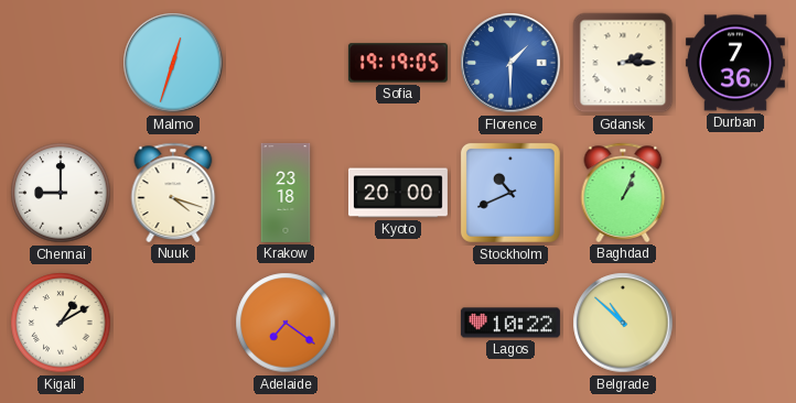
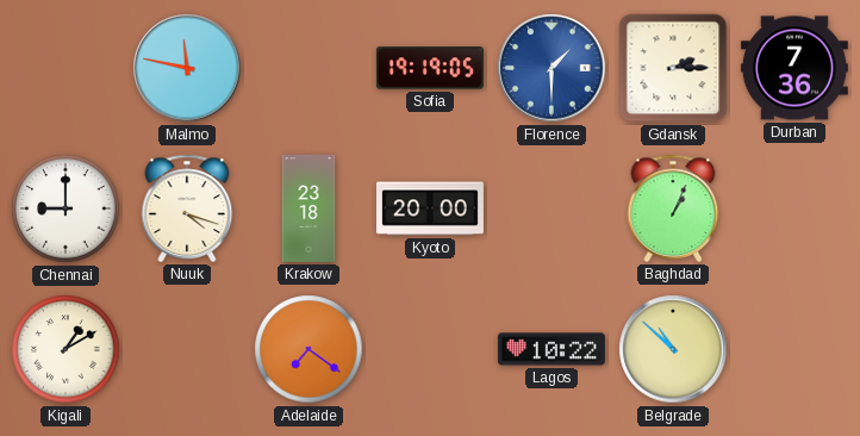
Malmo: 12:33 -> 11:47 (187, 68)
Stockholm: 10:41 -> none (510, 193)
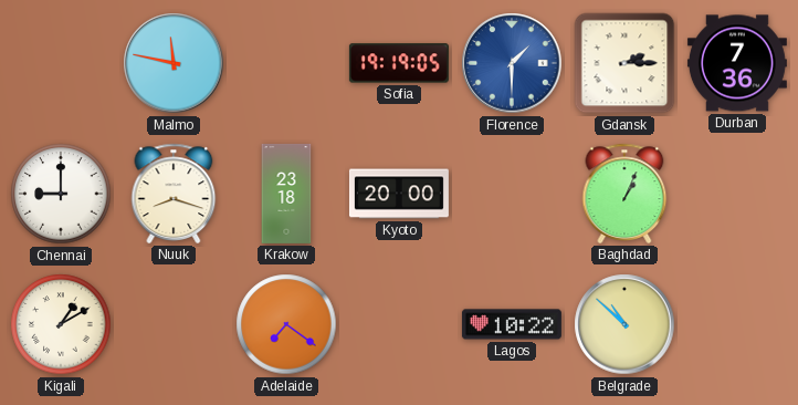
Nuuk: 4:18 -> 8:18 (174, 194)
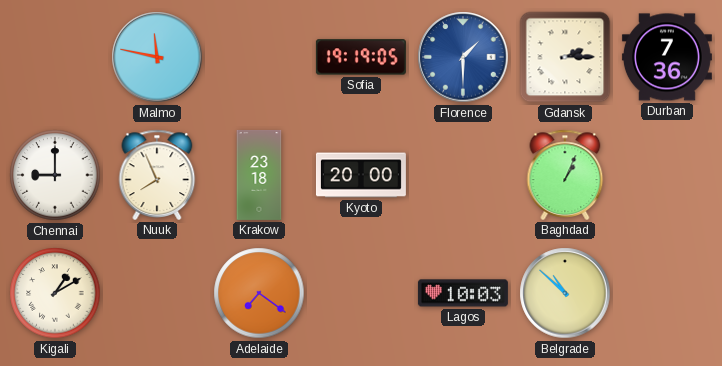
Nuuk: 8:18 -> 7:56 (157, 175)
Lagos: 10:22 -> 10:03 (463, 293)
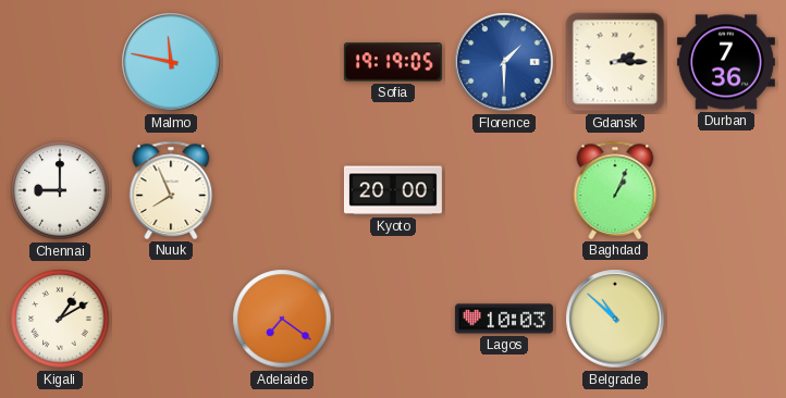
Krakow: 23:18 -> none (259, 175)
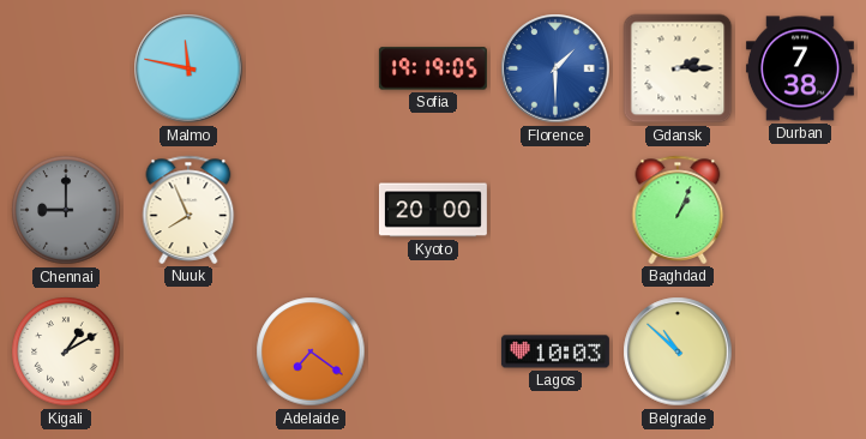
Durban: 7:36 -> 7:38 (800, 68)
Chennai dial: white -> grey (66, 210)
